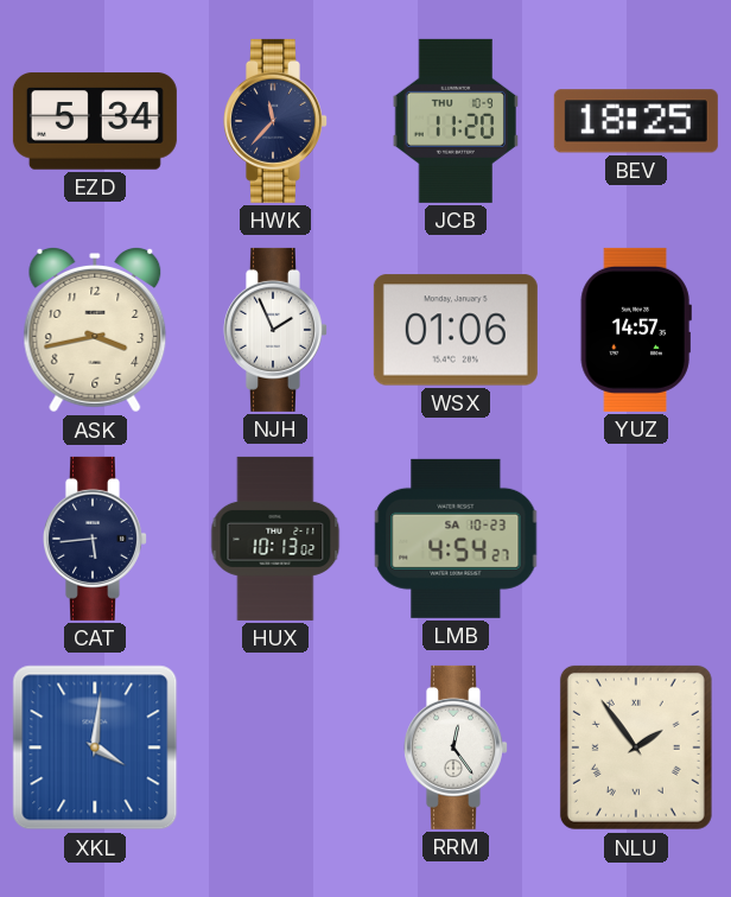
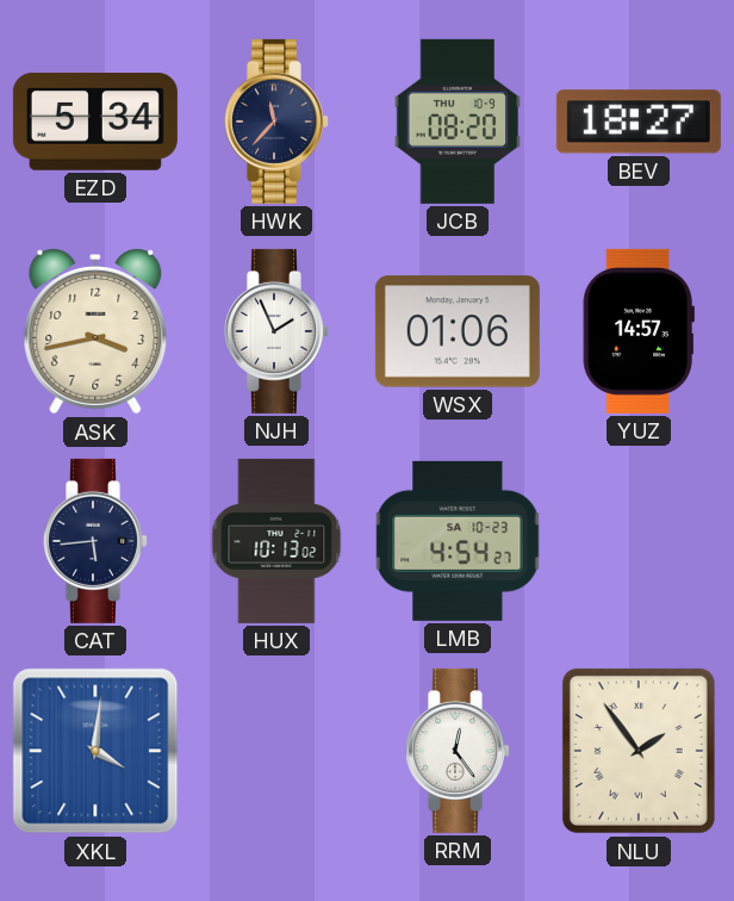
JCB: 11:20 -> 08:20 (456, 122)
BEV: 18:25 -> 18:27 (639, 122)
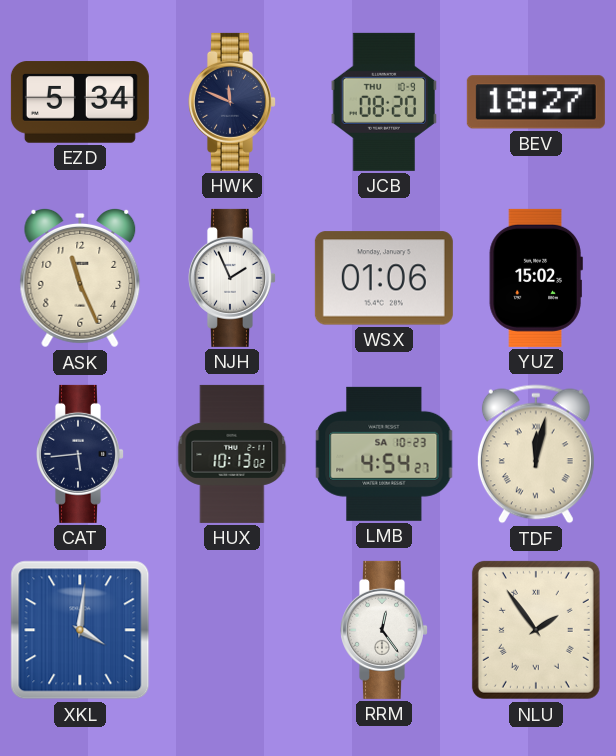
HWK: 11:37 -> 11:49 (233, 102)
ASK: 3:43 -> 11:26 (80, 278)
YUZ: 14:57 -> 15:02 (536, 278)
TDF: none -> 12:02 (536, 454)
